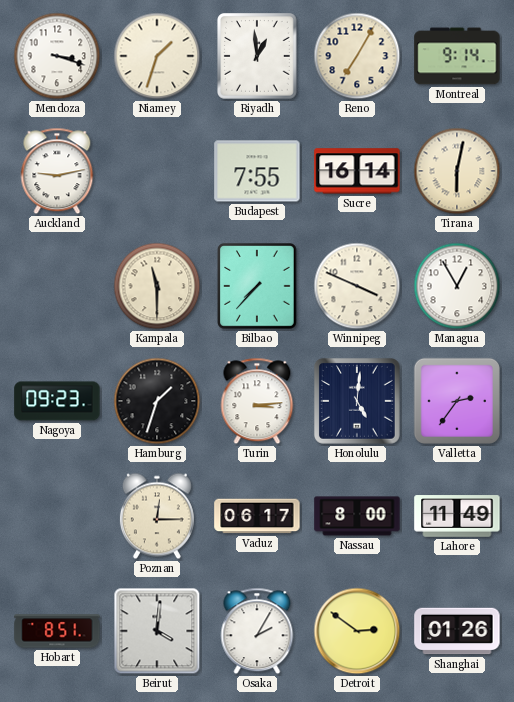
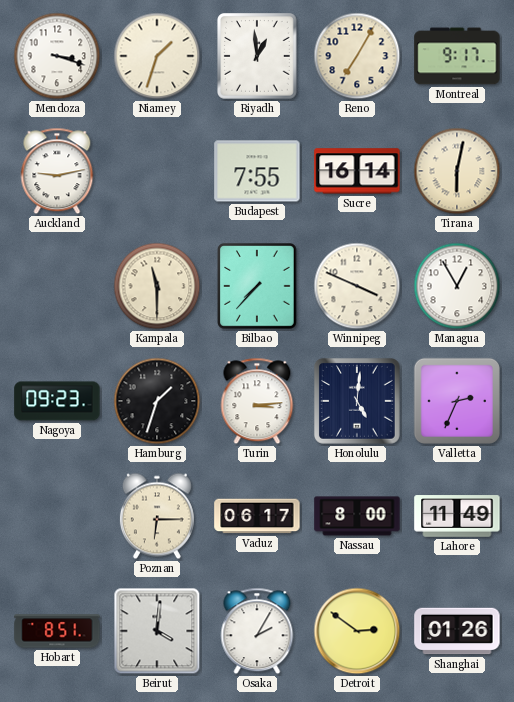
Montreal: 9:14 -> 9:17 (457, 56)
Valletta: 2:36 -> 2:34 (457, 401)
Poznan: 12:15 -> 6:15 (157, 516)
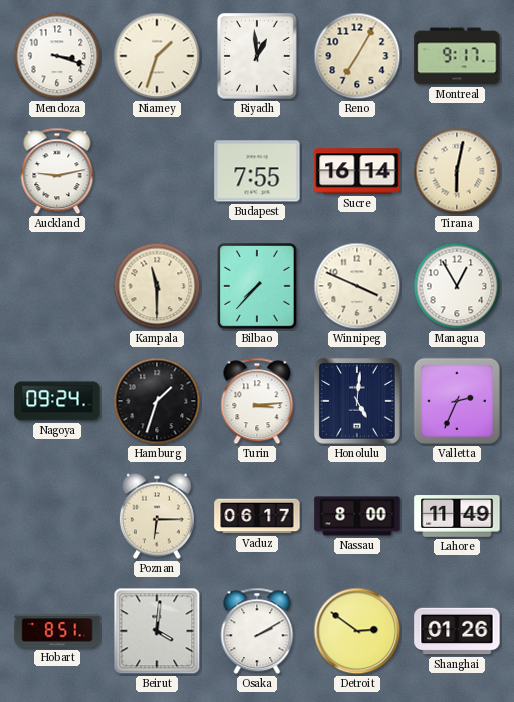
Nagoya: 09:23 -> 09:24 (57, 401)
Osaka: 2:05 -> 2:10 (257, 631)
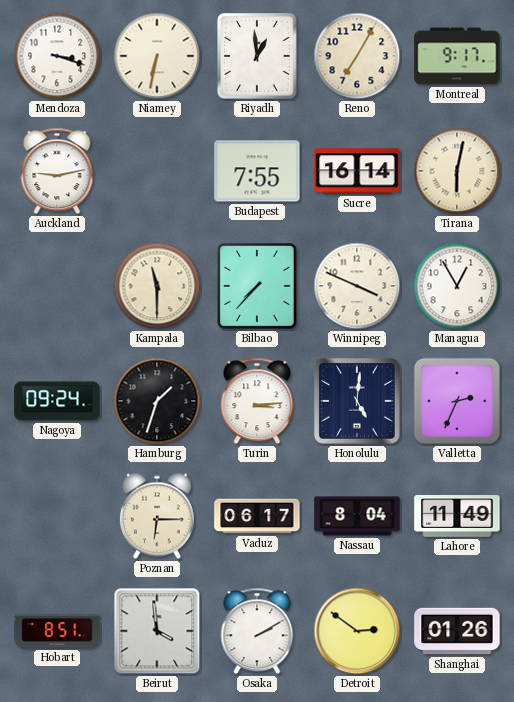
Niamey: 1:33 -> 6:32 (157, 56)
Nassau: 8:00 -> 8:04 (357, 516)
Beirut: 4:01 -> 3:59 (157, 631)
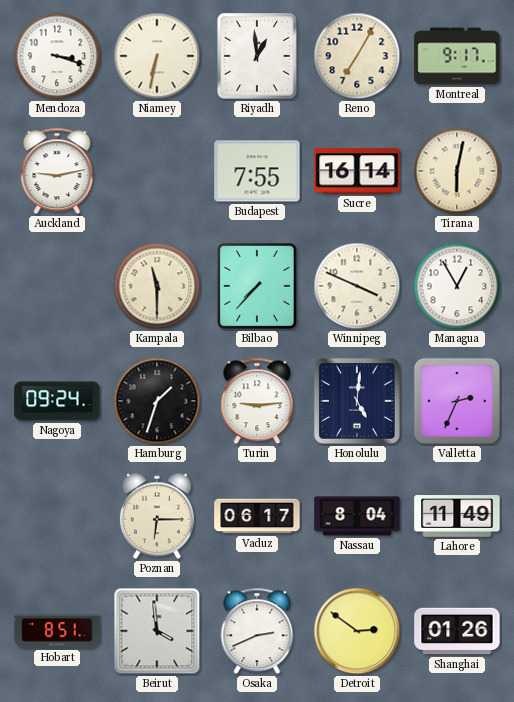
Turin: 3:14 -> 9:14 (257, 401)
Osaka: 2:10 -> 2:41 (257, 631)
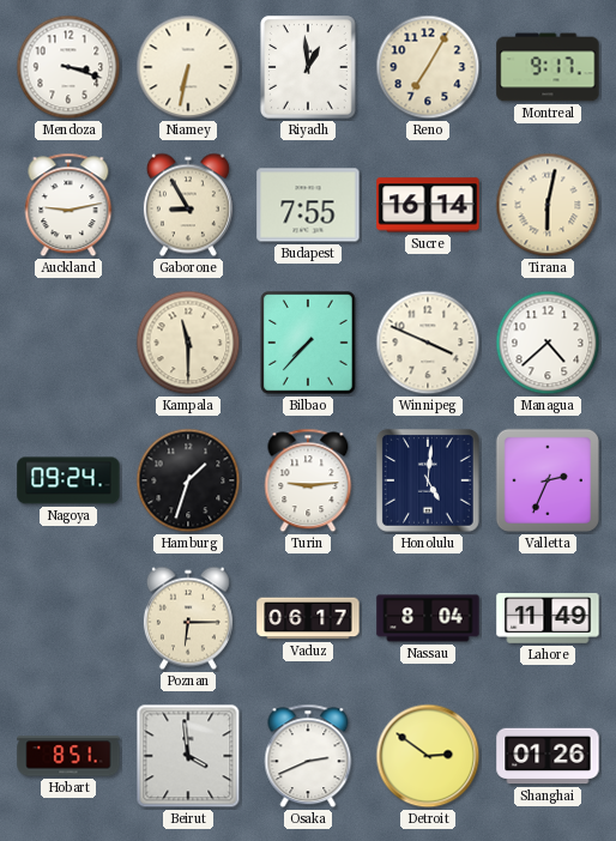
Gaborone: none -> 8:55 (188, 205)
Managua: 12:55 -> 4:38 (548, 343)
